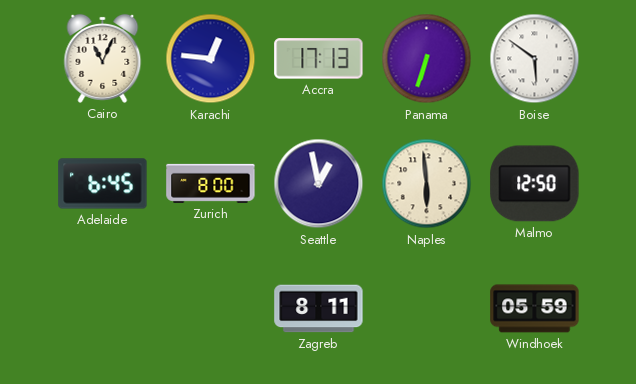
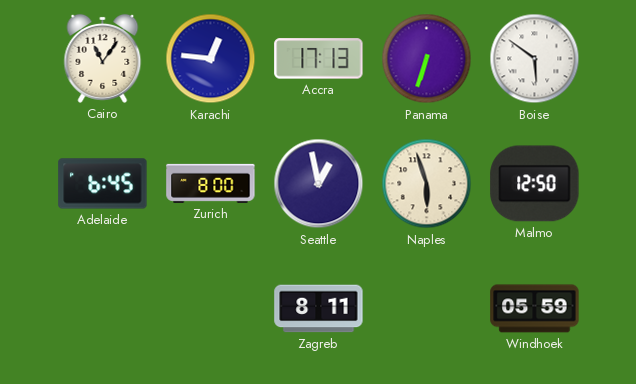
Cairo: 11:04 -> 11:06 (103, 58)
Naples: 5:59 -> 5:57 (427, 184)
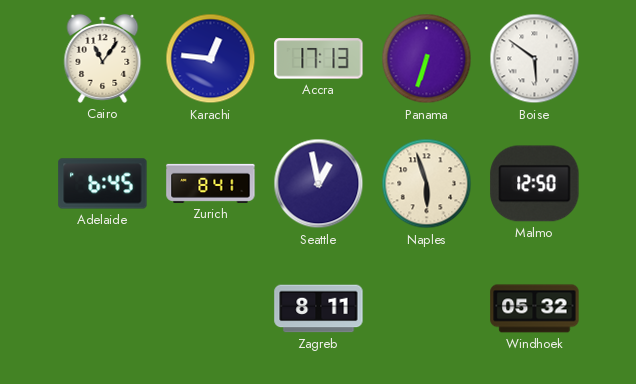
Zurich: 8:00 -> 8:41 (211, 183)
Windhoek: 05:59 -> 05:32 (535, 309)
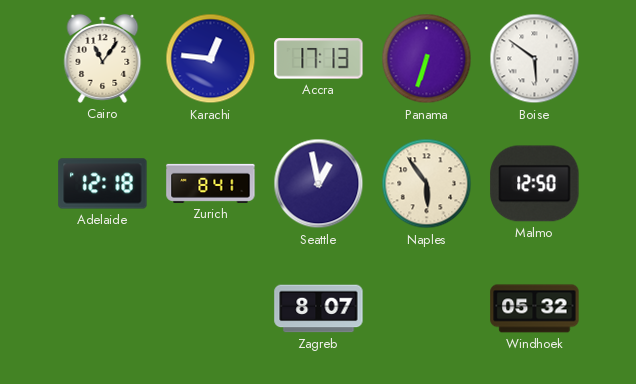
Adelaide: 6:45 -> 12:18 (103, 184)
Naples: 5:57 -> 5:54 (427, 184)
Zagreb: 8:11 -> 8:07 (319, 309)
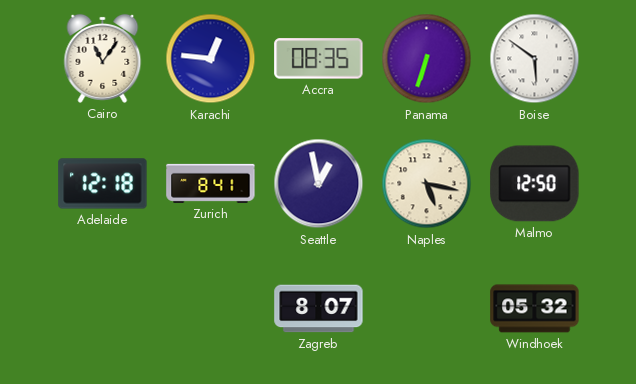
Accra: 17:13 -> 08:35 (319, 59)
Naples: 5:54 -> 5:17 (427, 184)
